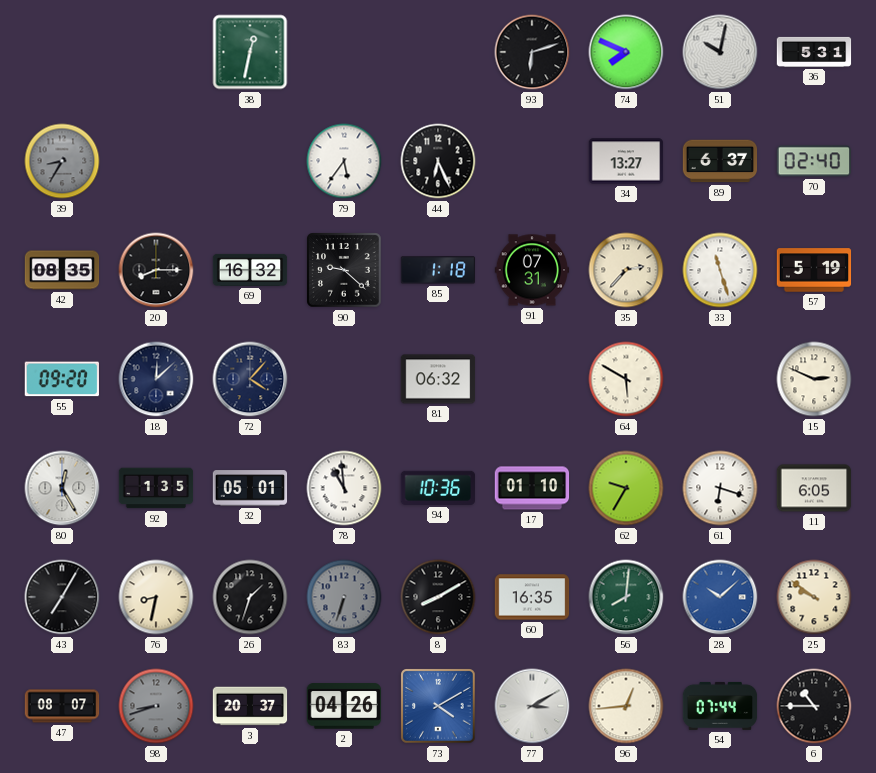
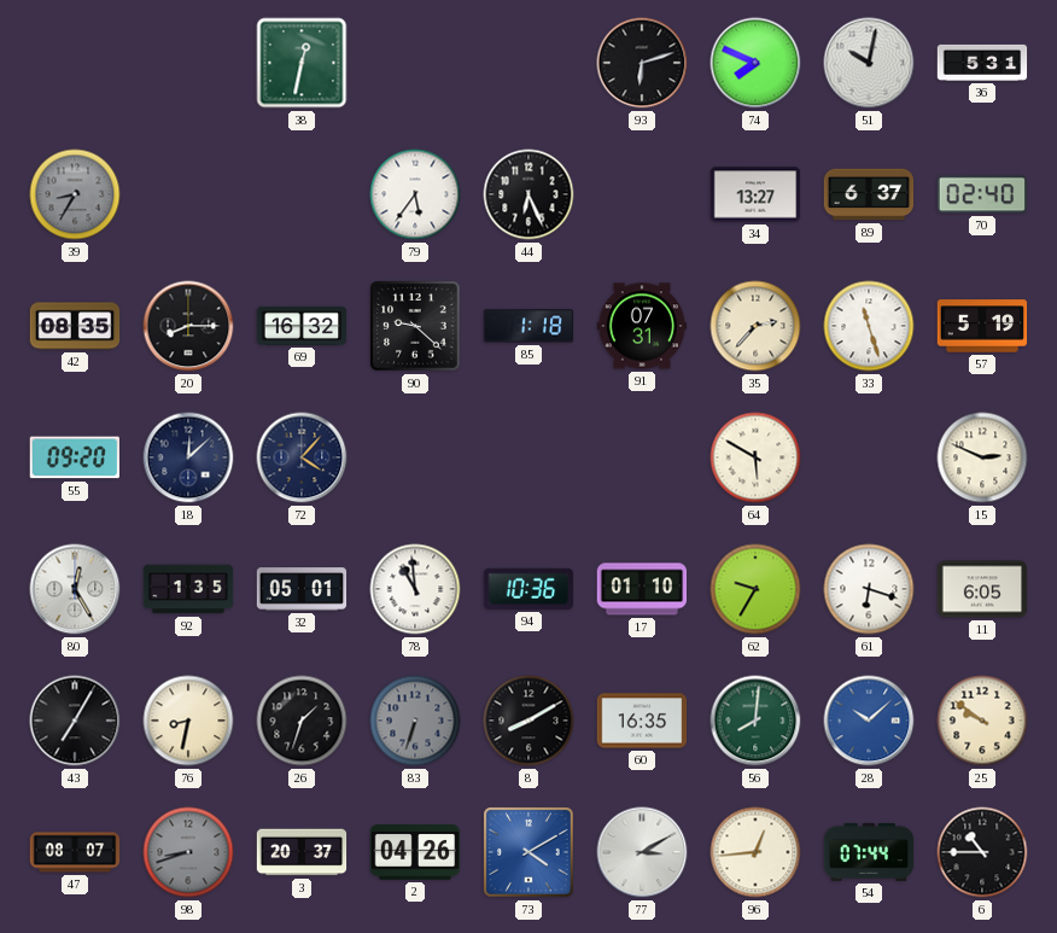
81: 06:32 -> none (438, 379)
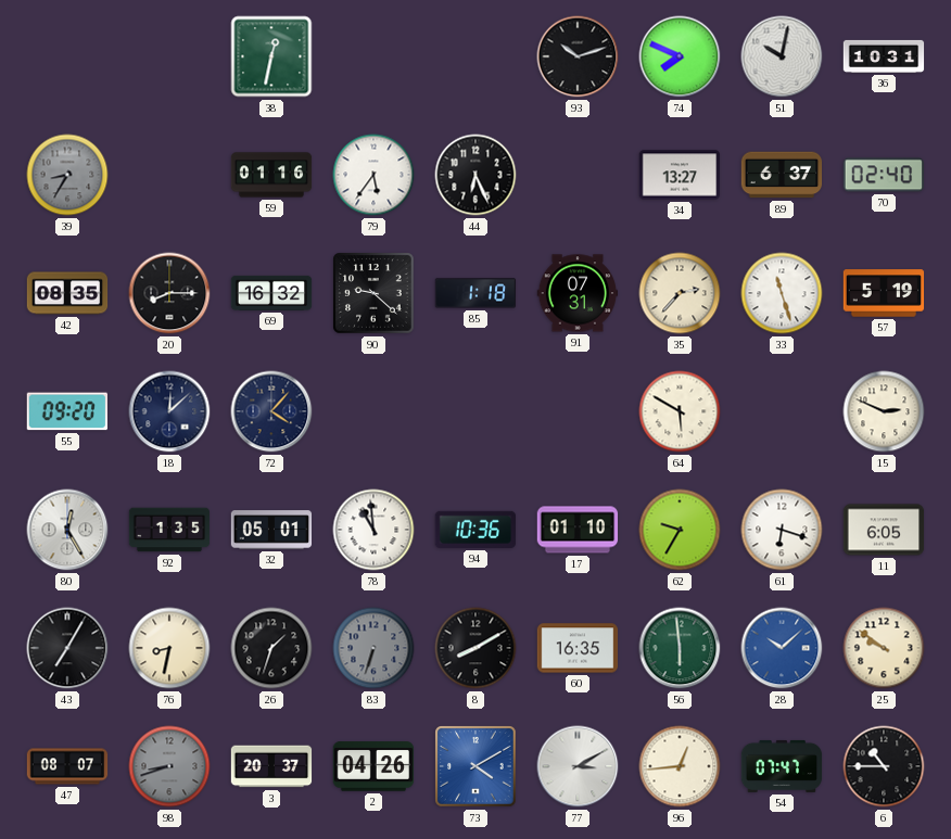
93: 6:12 -> 10:12 (578, 56)
36: 5:31 -> 10:31 (884, 56)
59: none -> 01:16 (271, 175)
56: 8:01 -> 5:59 (680, 648)
54: 07:44 -> 07:47 (782, 766)
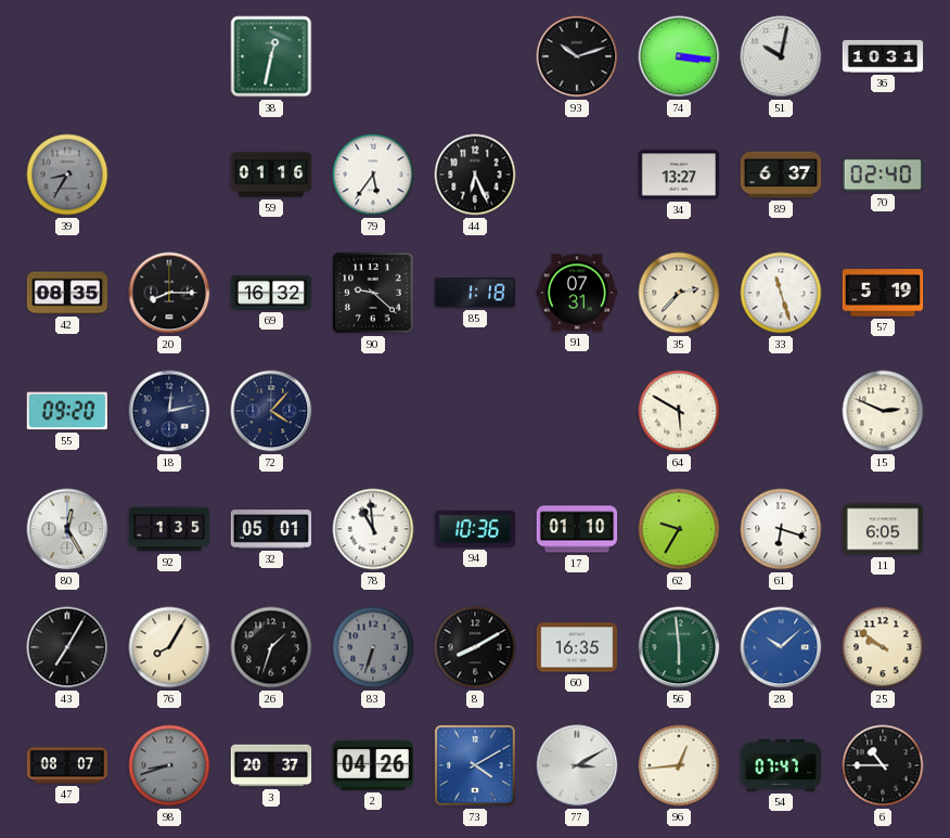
74: 7:49 -> 3:16 (679, 56)
18: 12:08 -> 12:13 (169, 411)
76: 8:32 -> 8:05 (169, 647)
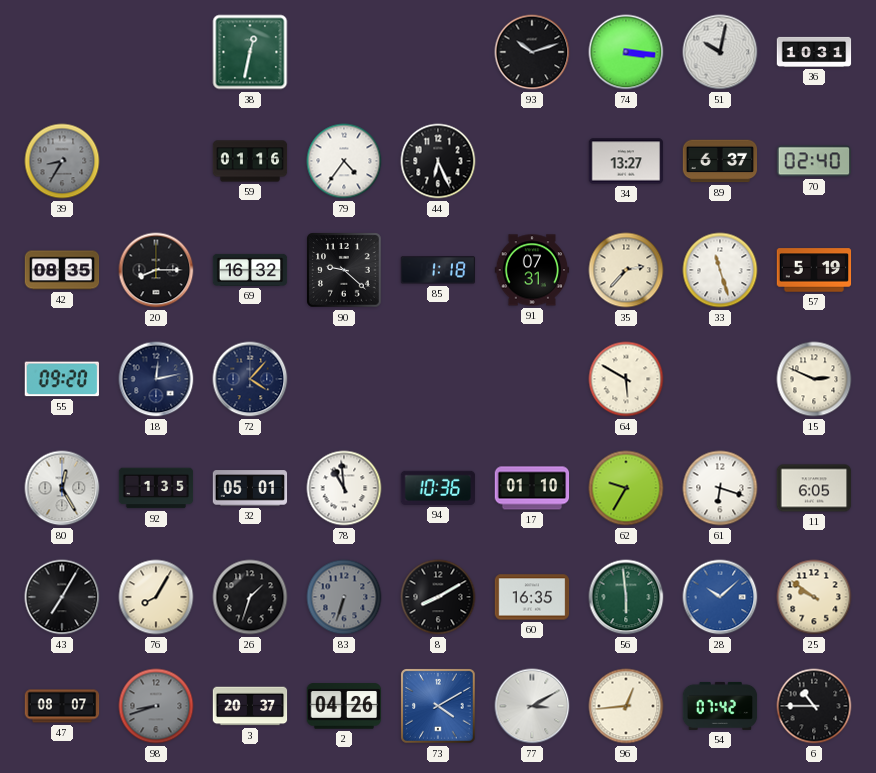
79: 5:36 -> 4:36 (344, 161)
54: 07:47 -> 07:42 (720, 706)
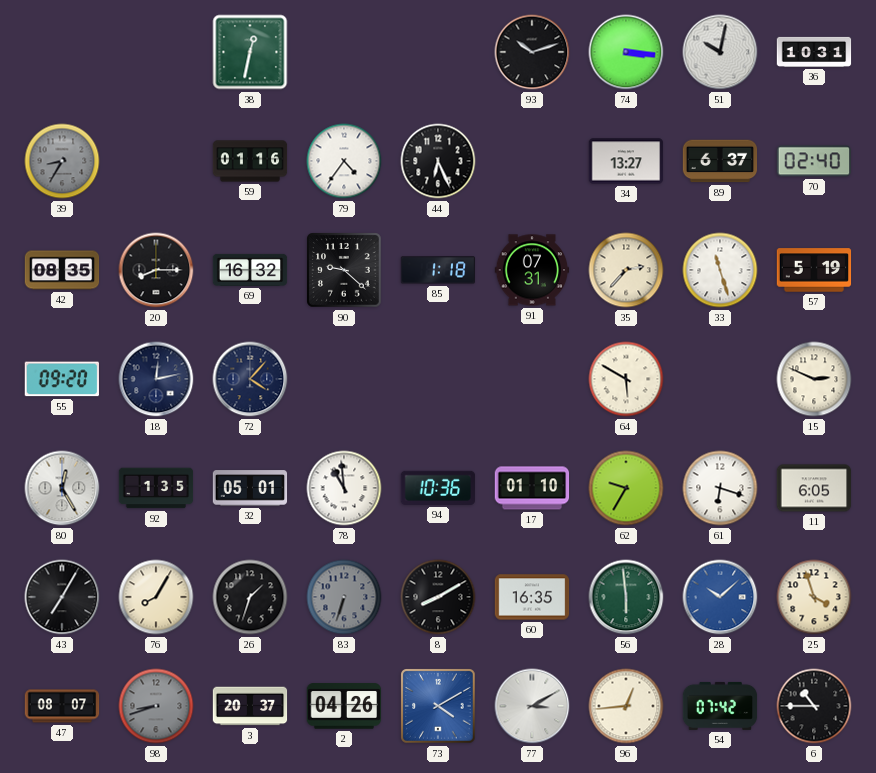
25: 9:51 -> 3:57 (814, 597)
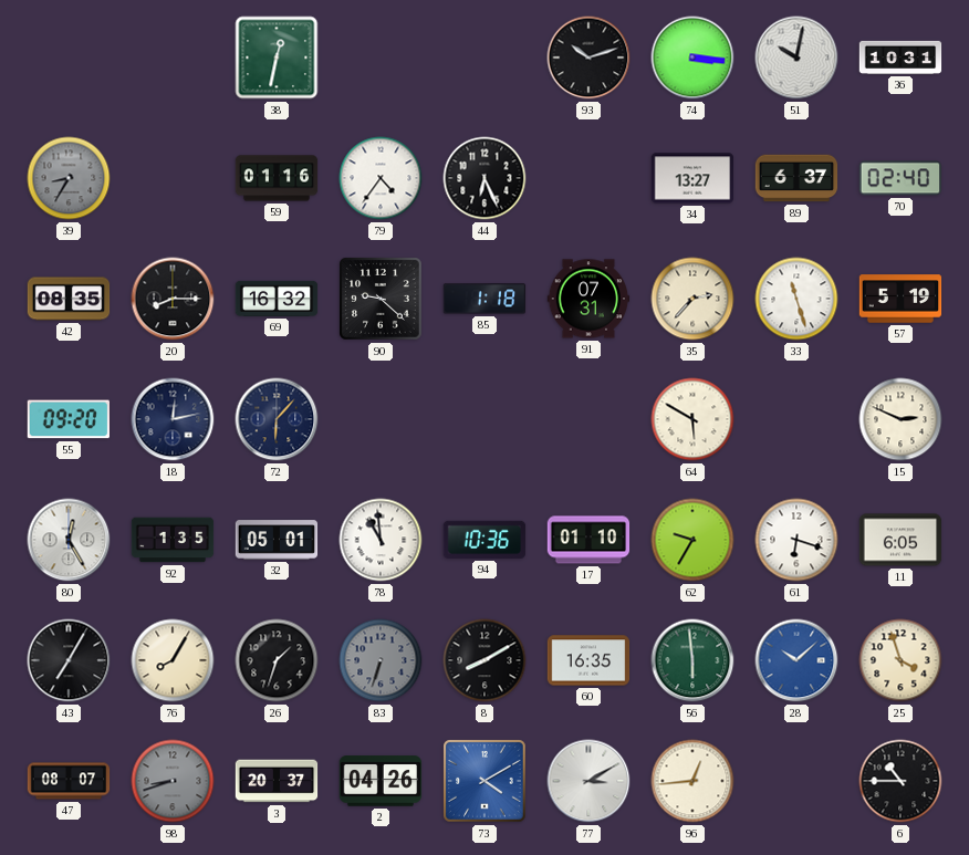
72: 4:07 -> 6:07 (277, 419)
54: 07:42 -> none (720, 706)
